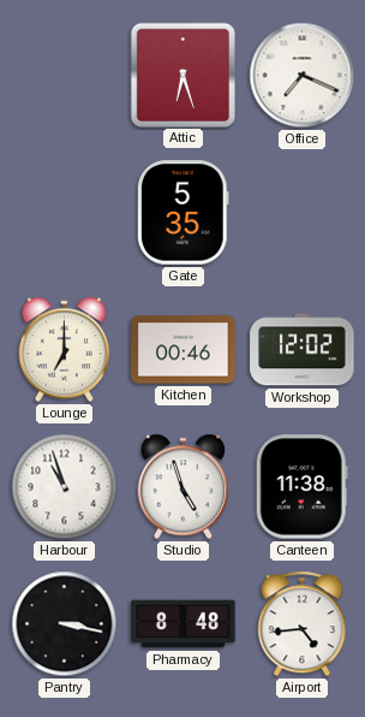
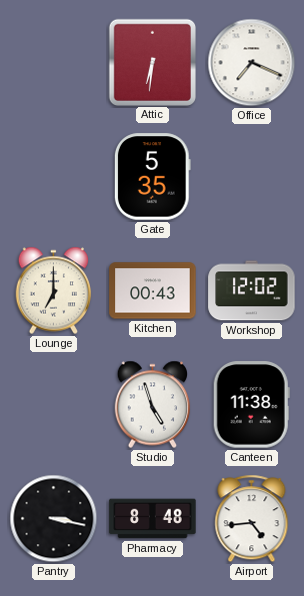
Attic: 6:27 -> 6:31 (152, 62)
Kitchen: 00:46 -> 00:43 (153, 291)
Harbour: 10:57 -> none (65, 487)
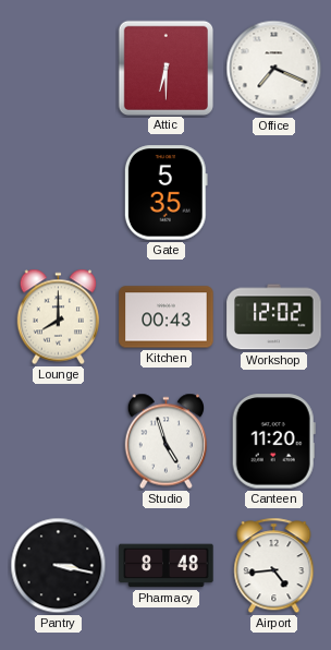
Attic: 6:31 -> 6:30 (165, 68)
Lounge: 7:00 -> 8:00 (59, 317)
Canteen: 11:38 -> 11:20 (273, 442)
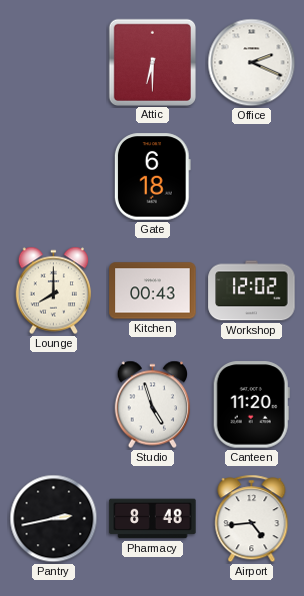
Office: 7:19 -> 2:19 (252, 63)
Gate: 5:35 -> 6:18 (152, 177)
Pantry: 3:17 -> 2:43 (54, 519)
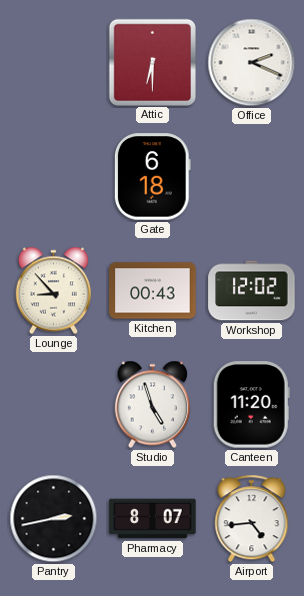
Lounge: 8:00 -> 8:53 (54, 291)
Pharmacy: 8:48 -> 8:07 (153, 519)
